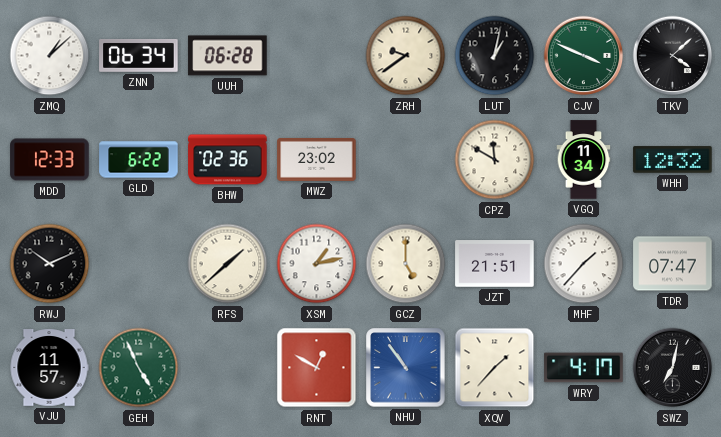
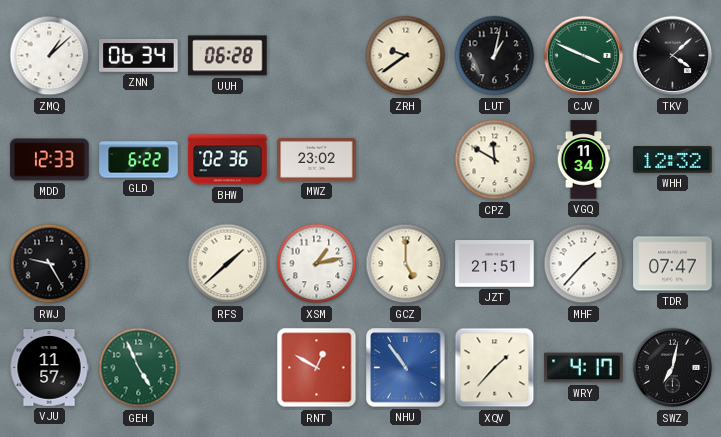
RWJ: 10:11 -> 9:25 (50, 264)
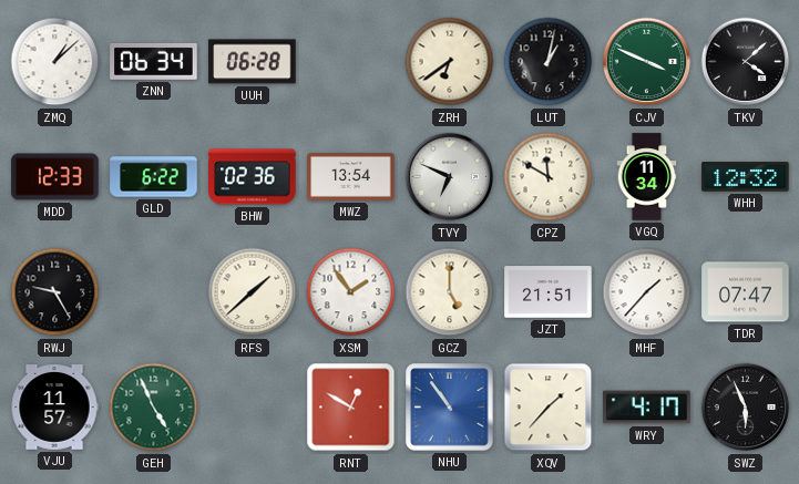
ZRH: 9:39 -> 6:39 (450, 62)
MWZ: 23:02 -> 13:54 (351, 176)
TVY: none -> 6:49 (450, 177)
XSM: 1:13 -> 1:54 (351, 292)
SWZ: 7:02 -> 5:56 (746, 408)
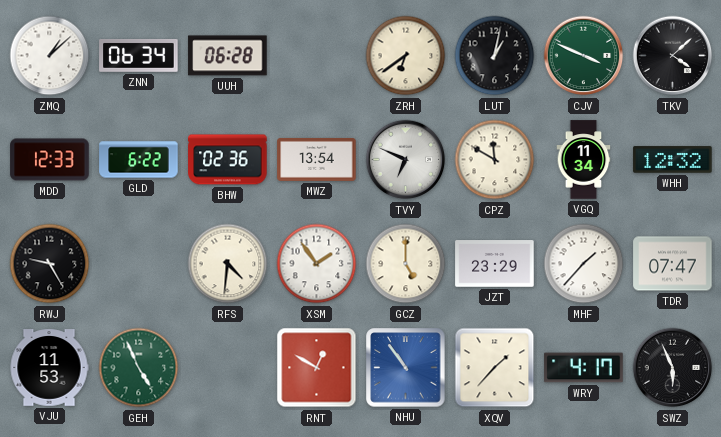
RFS: 1:38 -> 4:31 (228, 264)
JZT: 21:51 -> 23:29 (495, 264)
VJU: 11:57 -> 11:53 (49, 368)
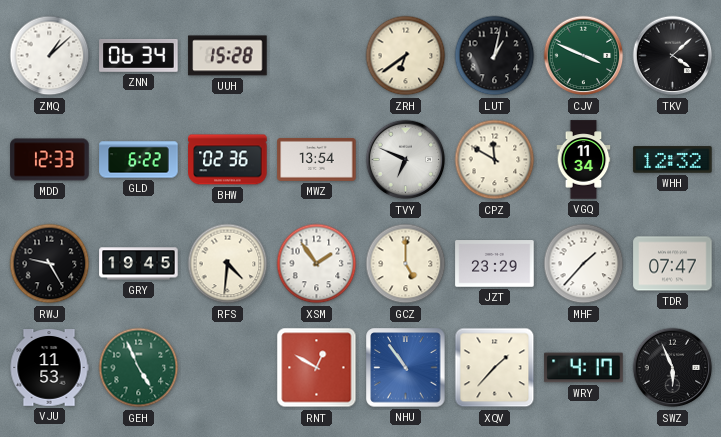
UUH: 06:28 -> 15:28 (228, 56)
GRY: none -> 19:45 (139, 264)
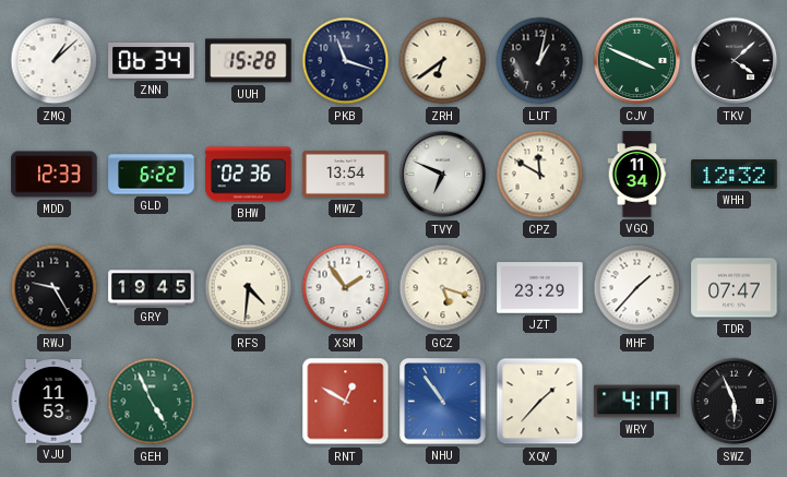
PKB: none -> 11:18 (346, 61)
GCZ: 5:00 -> 5:18 (443, 288)
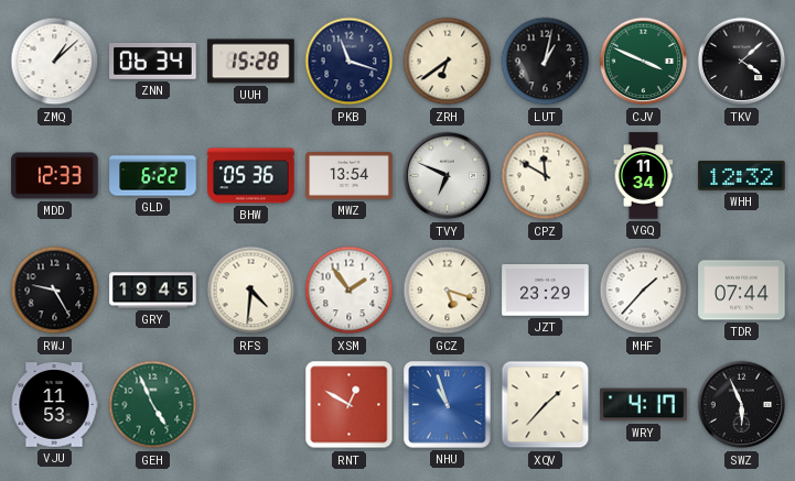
BHW: 02:36 -> 05:36 (251, 176)
TDR: 07:47 -> 07:44 (742, 291)
NHU: 10:54 -> 10:57 (448, 405)
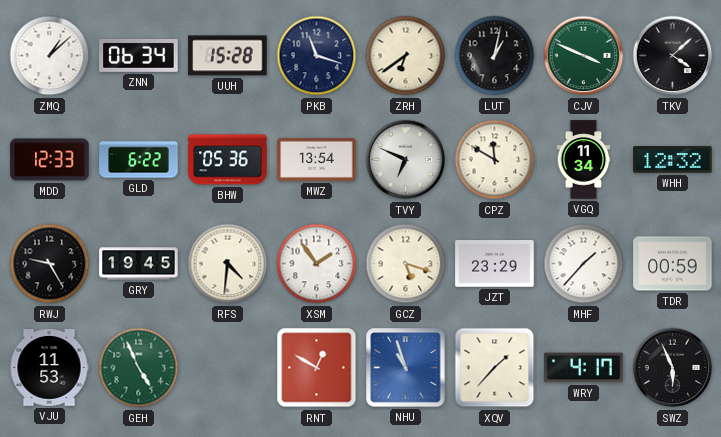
TDR: 07:44 -> 00:59 (673, 264)
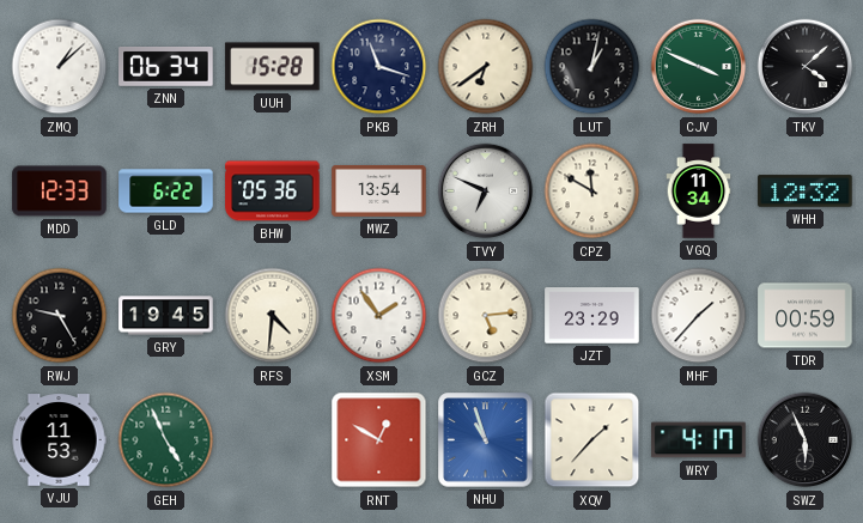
GCZ: 5:18 -> 5:14 (486, 316)
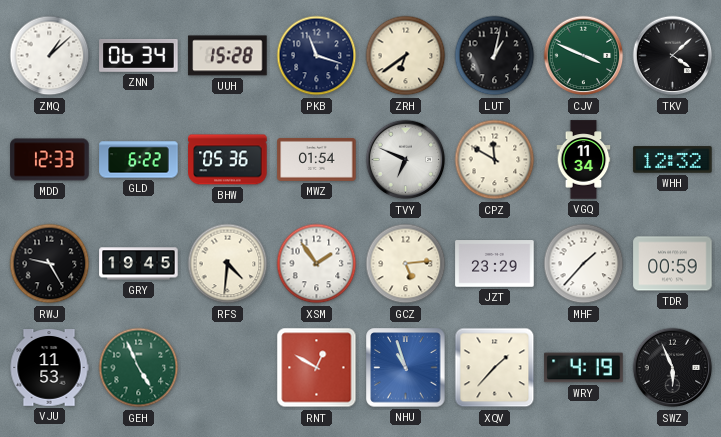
MWZ: 13:54 -> 01:54 (317, 159)
WRY: 4:17 -> 4:19 (584, 368)
